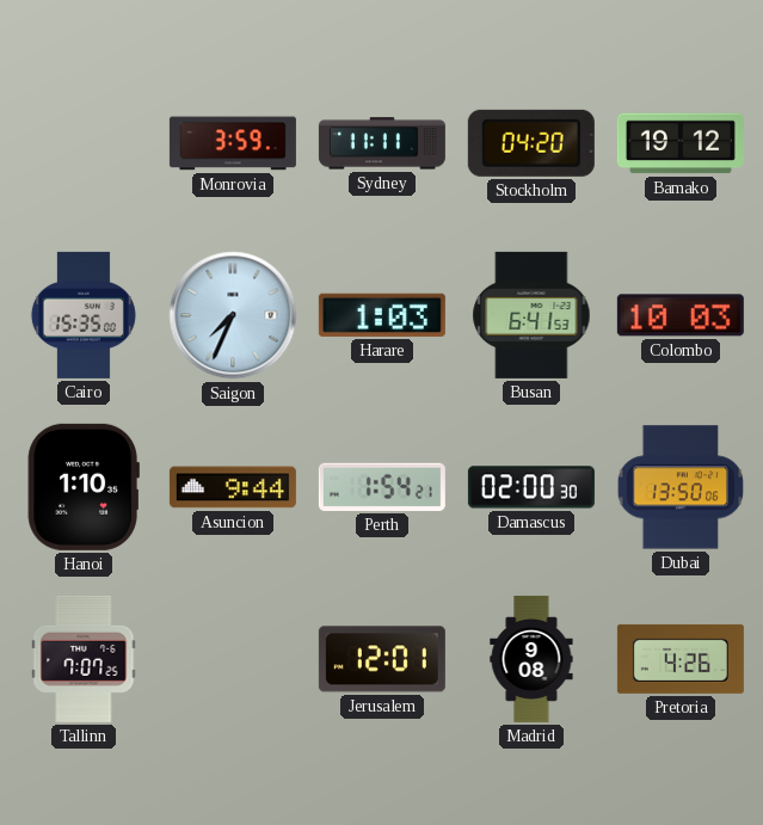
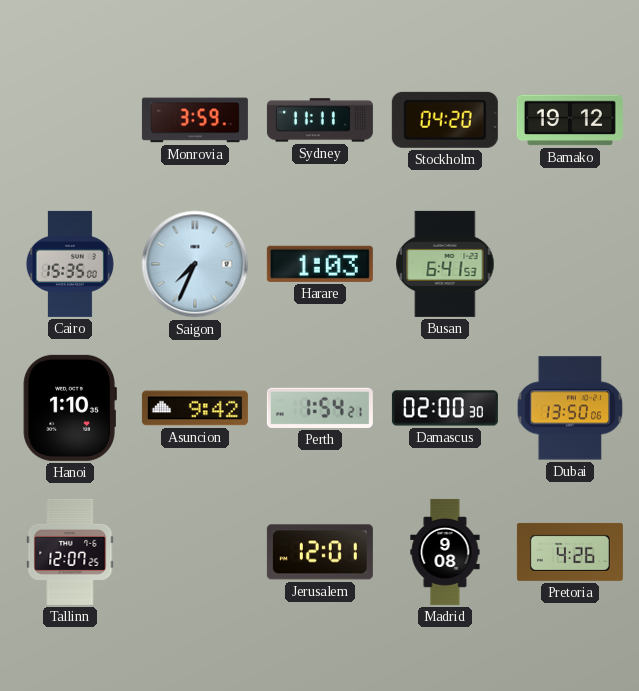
Colombo: 10:03 -> none (681, 315)
Asuncion: 9:44 -> 9:42 (195, 408)
Tallinn: 7:07 -> 12:07 (70, 552)
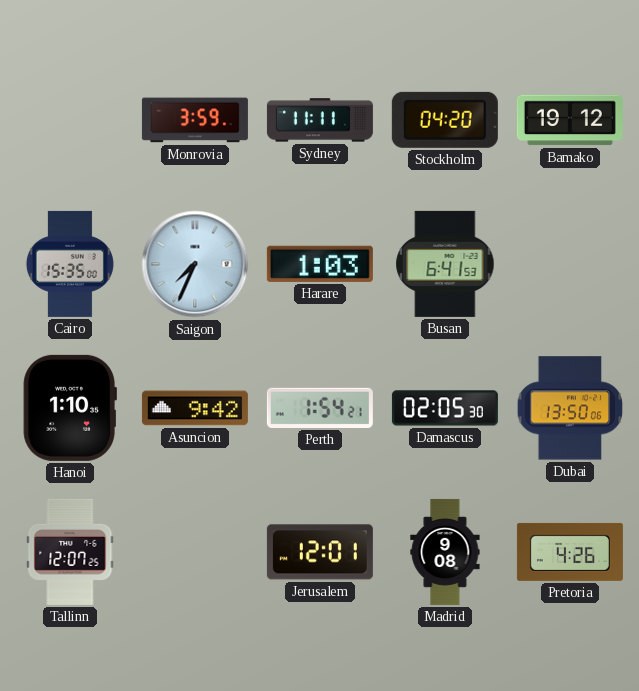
Damascus: 02:00 -> 02:05 (445, 408)
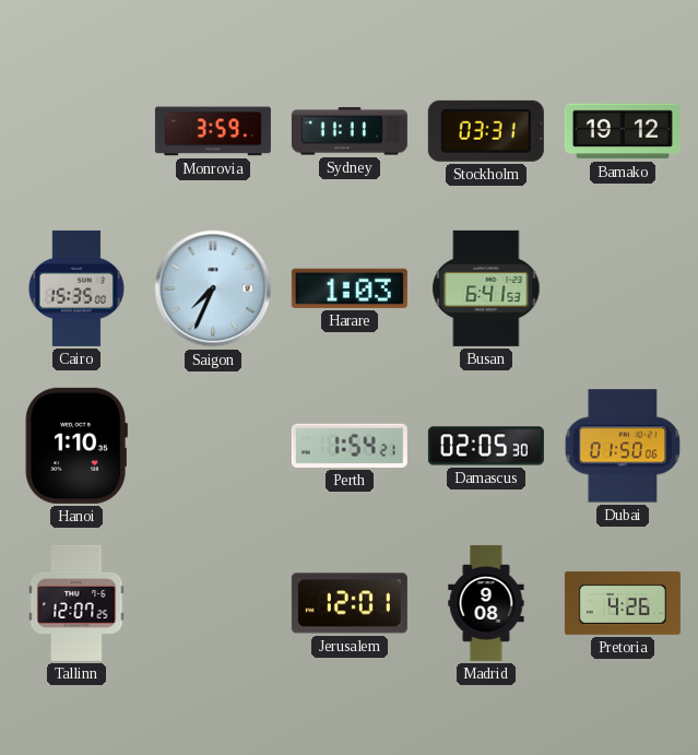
Stockholm: 04:20 -> 03:31 (486, 131)
Asuncion: 9:42 -> none (195, 408)
Dubai: 13:50 -> 01:50 (623, 446)
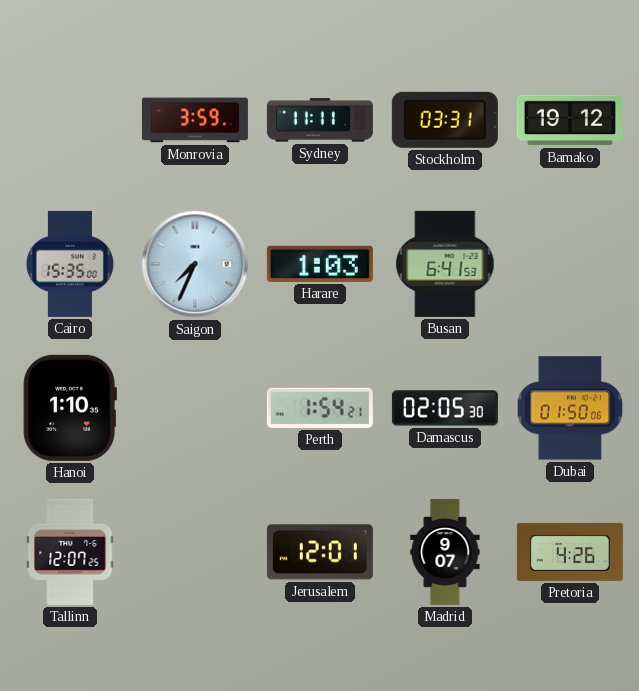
Madrid: 9:08 -> 9:07 (445, 552)
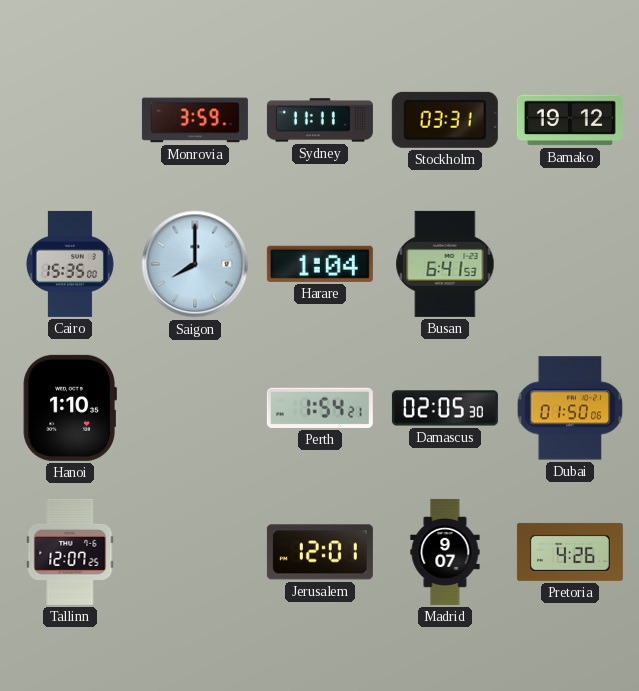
Saigon: 7:34 -> 8:00 (195, 264)
Harare: 1:03 -> 1:04 (320, 264)
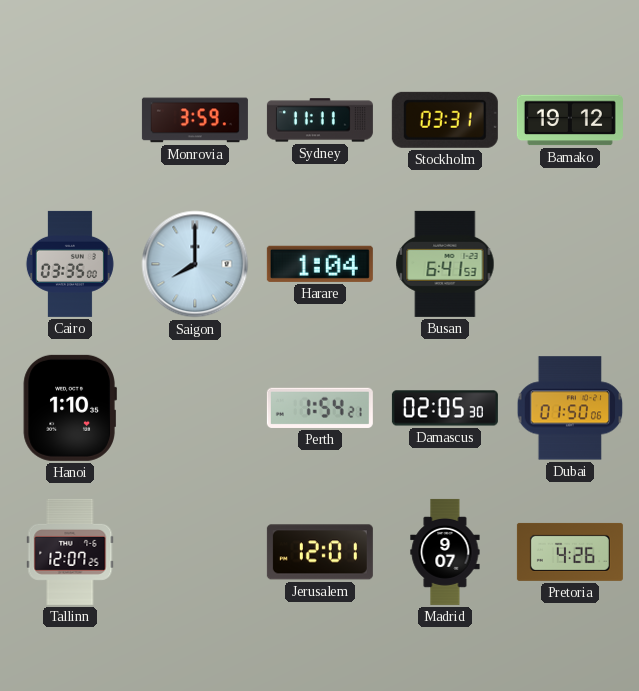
Cairo: 15:35 -> 03:35 (70, 264)
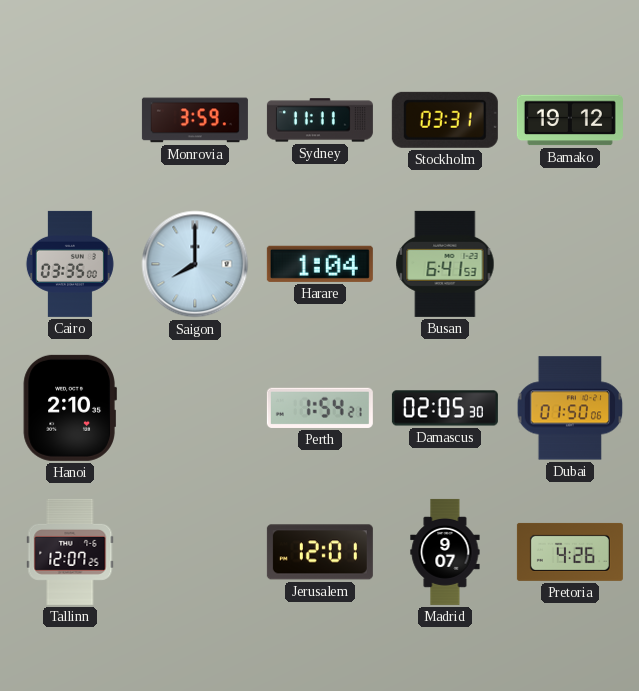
Hanoi: 1:10 -> 2:10 (70, 408)
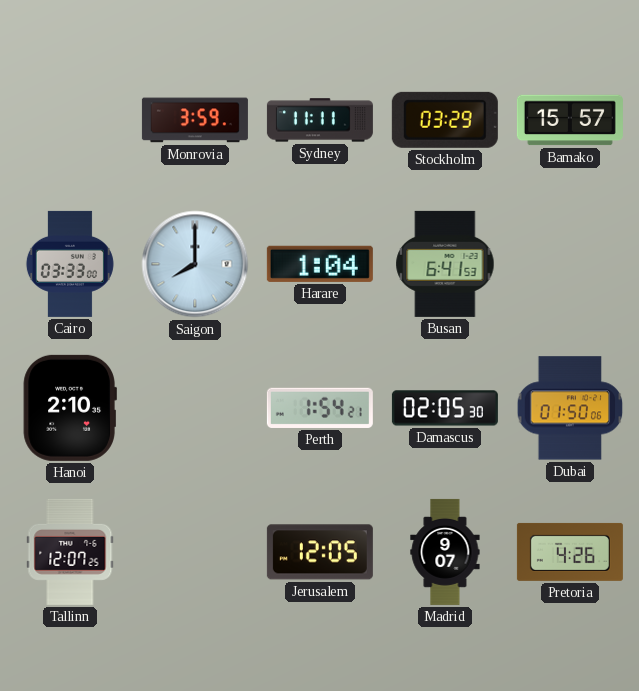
Stockholm: 03:31 -> 03:29 (445, 120)
Bamako: 19:12 -> 15:57 (570, 120)
Cairo: 03:35 -> 03:33 (70, 264)
Jerusalem: 12:01 -> 12:05 (320, 552)
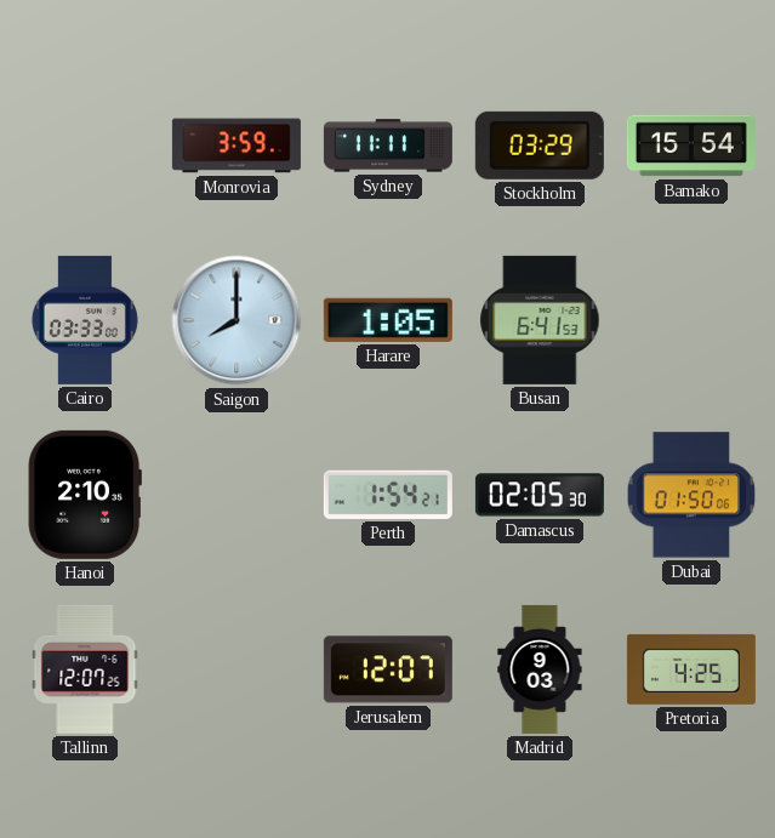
Bamako: 15:57 -> 15:54 (691, 146)
Harare: 1:04 -> 1:05 (388, 320)
Jerusalem: 12:05 -> 12:07 (388, 669)
Madrid: 9:07 -> 9:03 (540, 669)
Pretoria: 4:26 -> 4:25 (691, 669)
